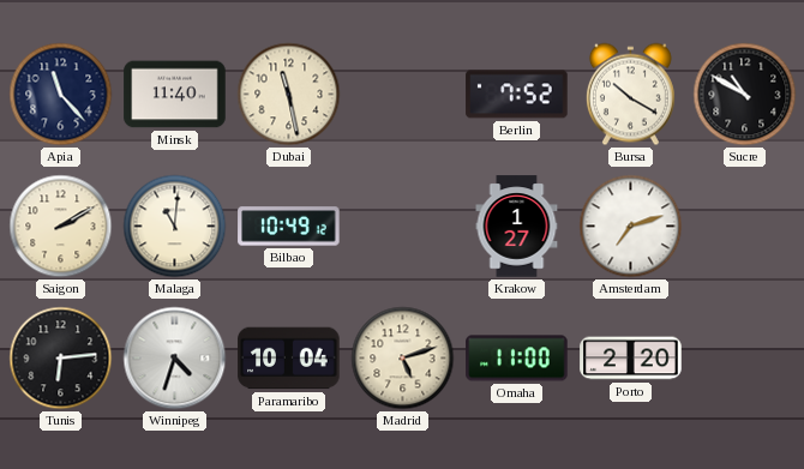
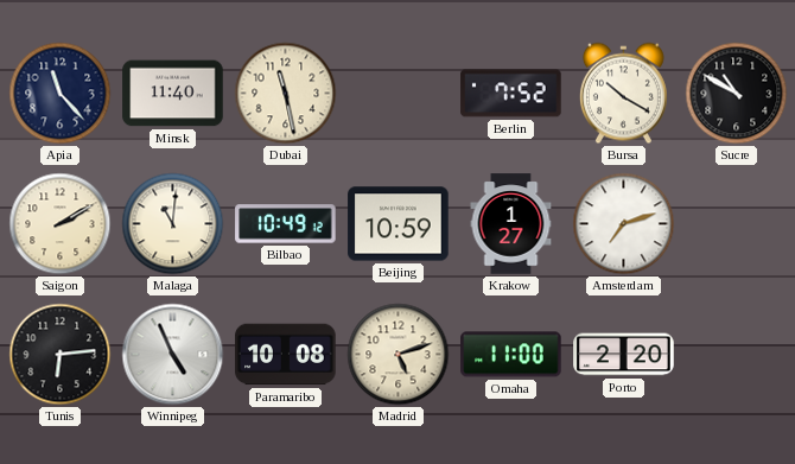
Beijing: none -> 10:59 (399, 224)
Winnipeg: 4:33 -> 4:56 (173, 355)
Paramaribo: 10:04 -> 10:08 (286, 355)
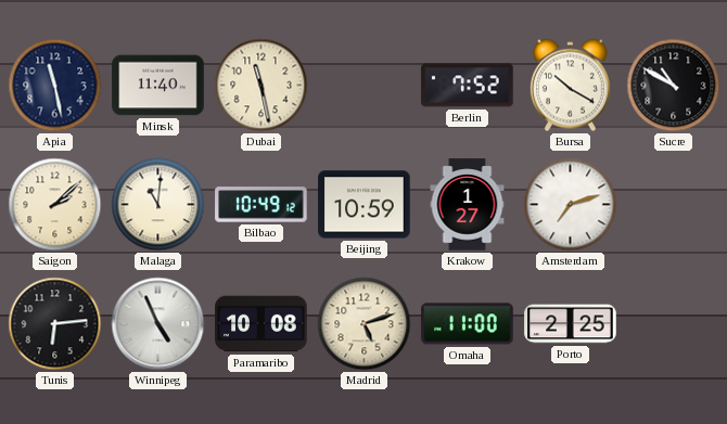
Apia: 11:23 -> 11:28 (55, 86)
Saigon: 2:10 -> 2:08 (55, 205)
Porto: 2:20 -> 2:25 (571, 324)
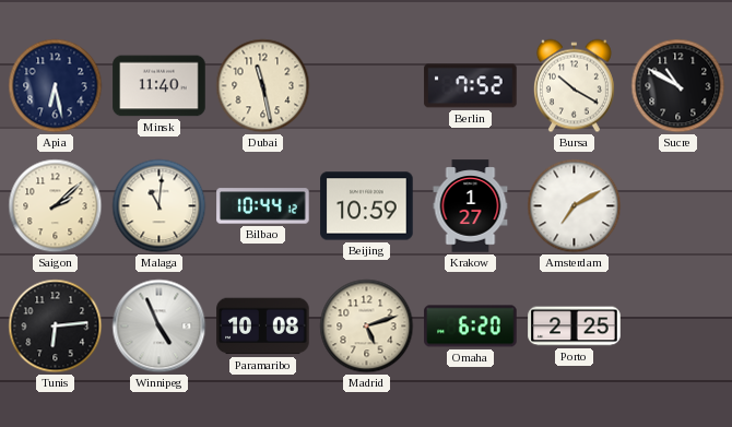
Apia: 11:28 -> 6:28 (56, 86)
Bilbao: 10:49 -> 10:44 (263, 206)
Amsterdam: 7:12 -> 7:10 (575, 206)
Omaha: 11:00 -> 6:20 (471, 327)
